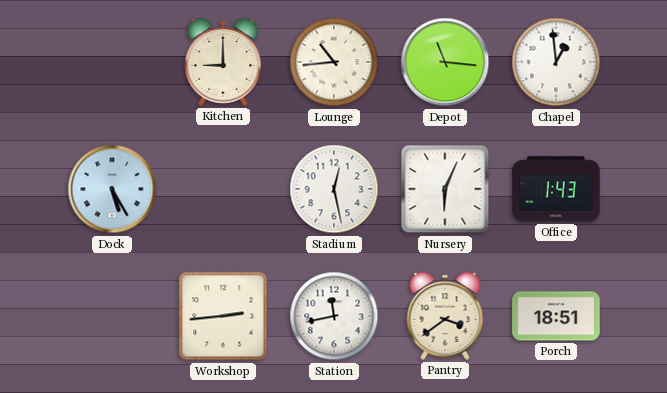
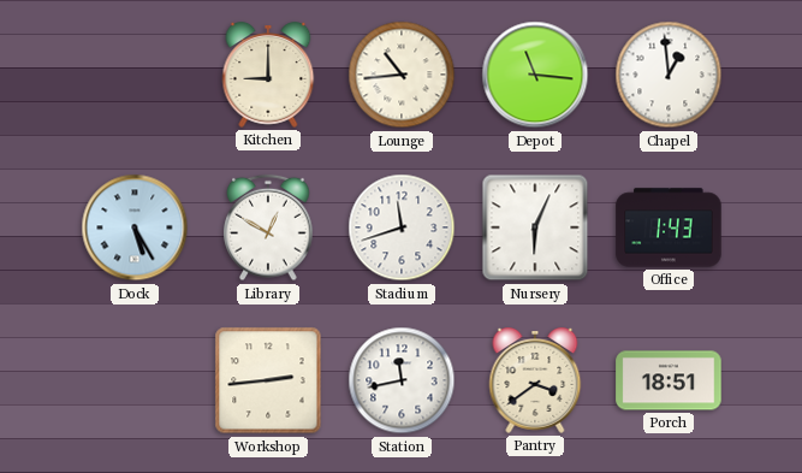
Library: none -> 12:50 (268, 227)
Stadium: 12:28 -> 11:42 (402, 227)
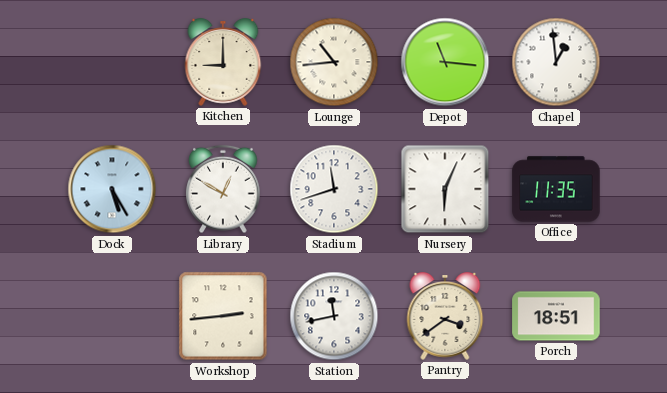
Office: 1:43 -> 11:35 (556, 189)
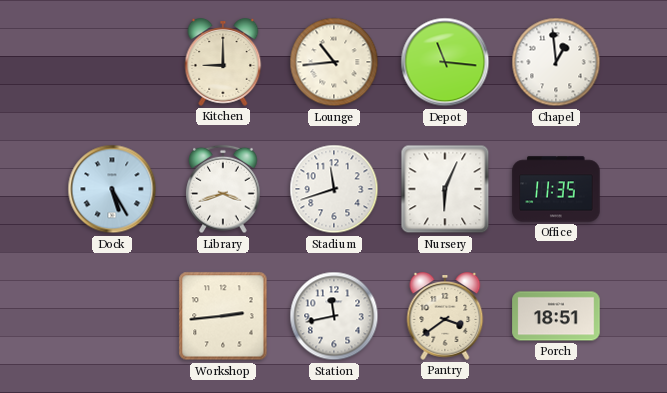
Library: 12:50 -> 3:42 (223, 189)
